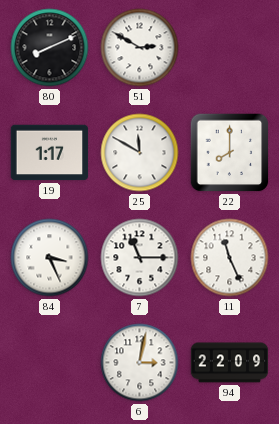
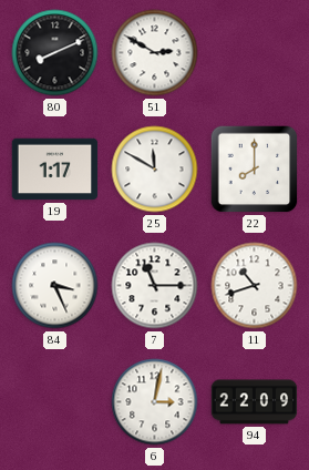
11: 11:26 -> 10:42 (255, 286)
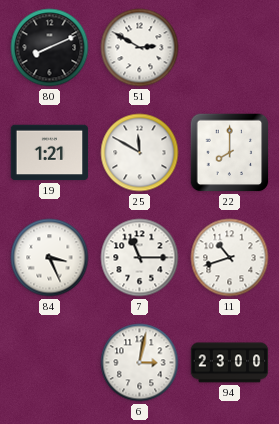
19: 1:17 -> 1:21 (50, 153)
94: 22:09 -> 23:00 (230, 363)
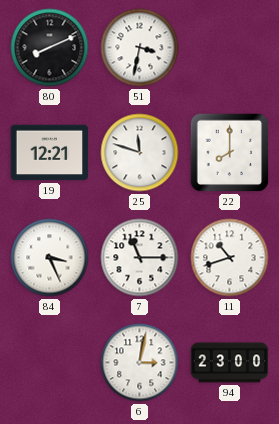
51: 2:50 -> 3:32 (140, 48)
19: 1:21 -> 12:21 (50, 153)
25: 11:50 -> 11:48 (140, 153)
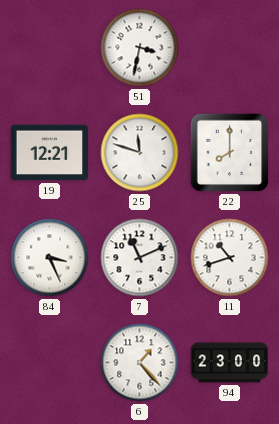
80: 8:11 -> none (50, 48)
7: 11:15 -> 11:11 (140, 258)
6: 3:02 -> 1:23 (140, 363)
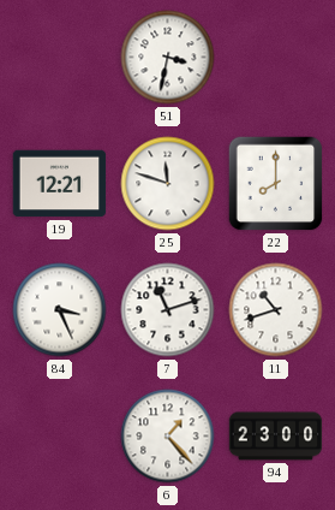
7: 11:11 -> 11:12 (168, 310)
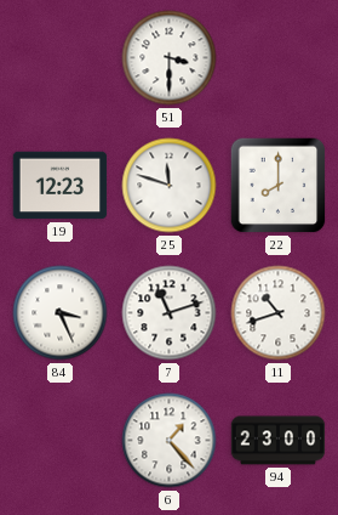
51: 3:32 -> 3:30 (170, 58)
19: 12:21 -> 12:23 (61, 186)
